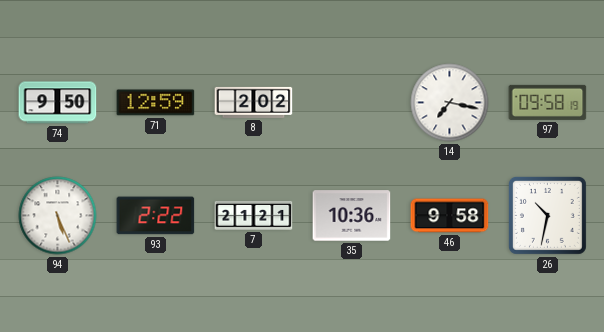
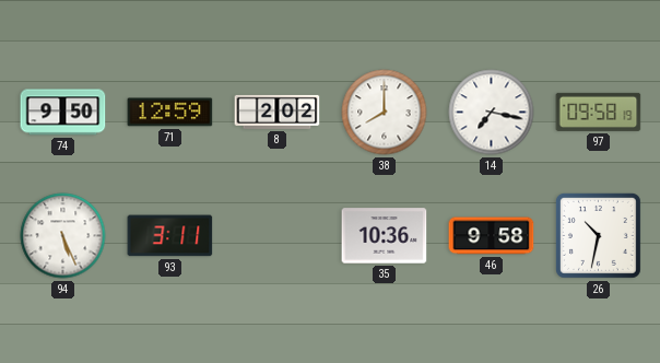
38: none -> 8:00 (385, 113)
93: 2:22 -> 3:11 (170, 236)
7: 21:21 -> none (254, 215)
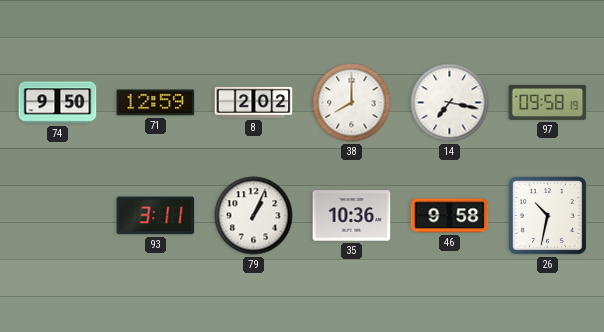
94: 5:26 -> none (63, 236)
79: none -> 1:04 (254, 216)
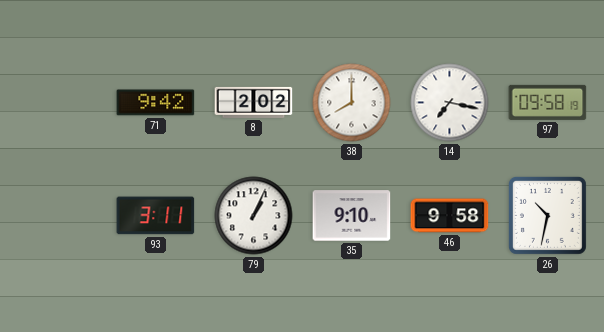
74: 9:50 -> none (58, 103)
71: 12:59 -> 9:42 (156, 103)
35: 10:36 -> 9:10 (352, 216)
